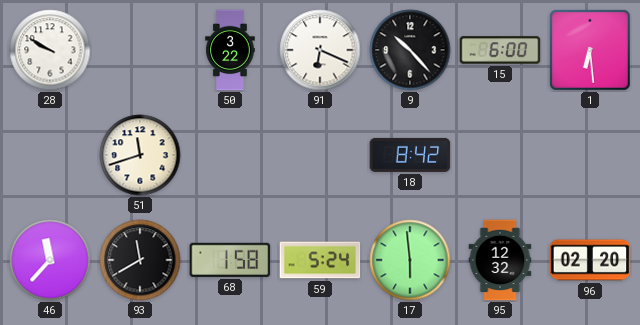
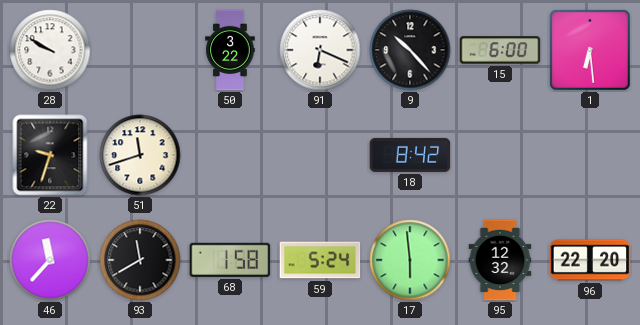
22: none -> 9:33 (50, 155)
96: 02:20 -> 22:20 (590, 260)
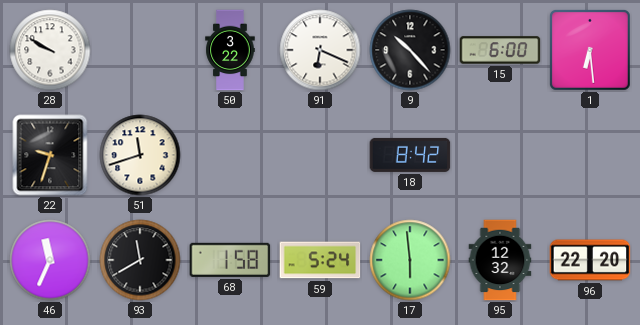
46: 11:37 -> 11:34 (50, 260)
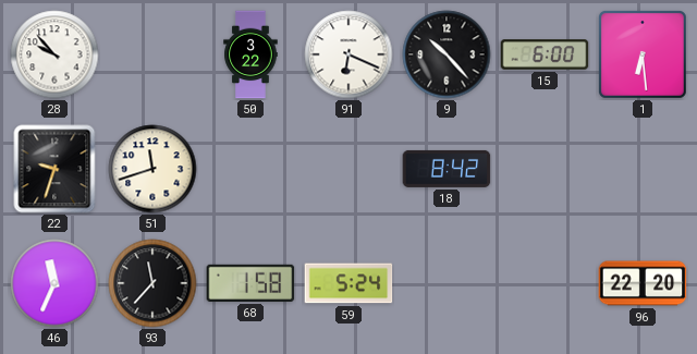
28: 9:50 -> 9:53 (54, 54)
93: 11:40 -> 11:37 (152, 283)
17: 5:59 -> none (410, 260)
95: 12:32 -> none (500, 260)
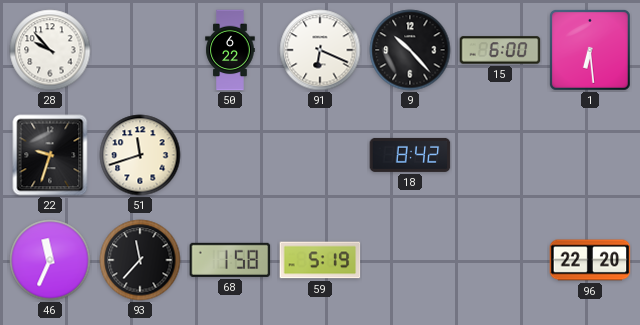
50: 3:22 -> 6:22 (230, 50)
59: 5:24 -> 5:19 (320, 260)
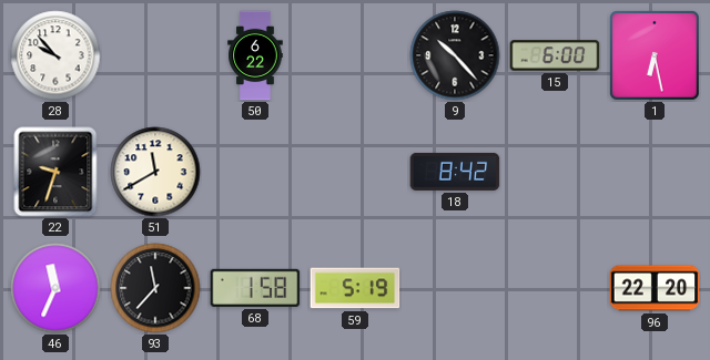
91: 6:19 -> none (320, 50)
1: 6:29 -> 6:28 (655, 55)
51: 11:42 -> 11:40 (155, 172)
